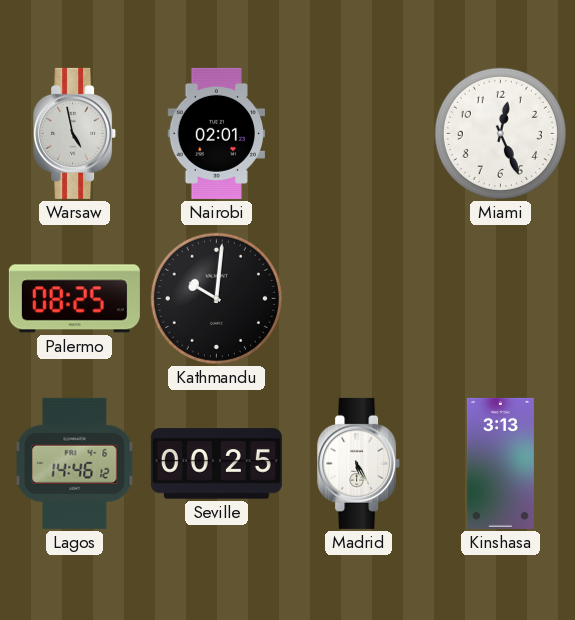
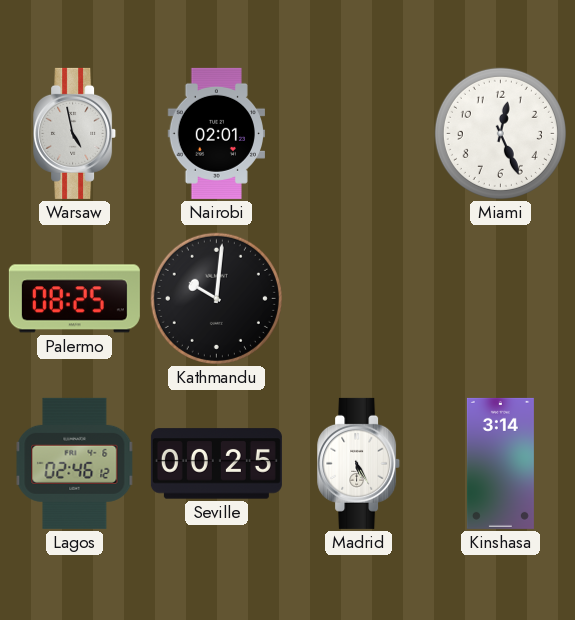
Lagos: 14:46 -> 02:46 (75, 463)
Kinshasa: 3:13 -> 3:14 (500, 463)
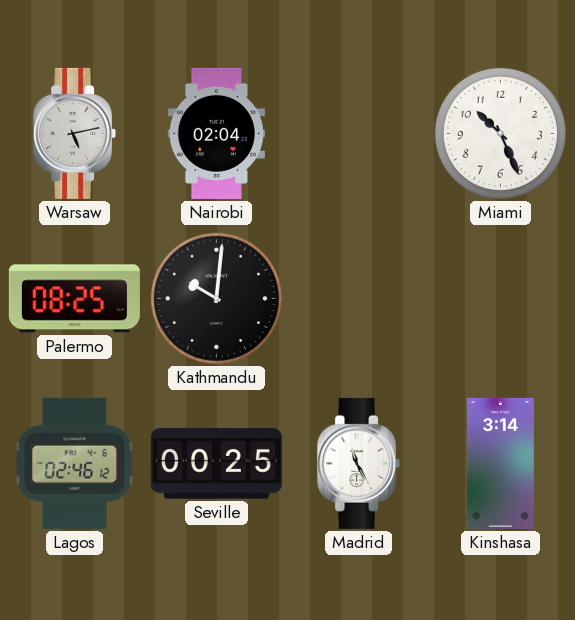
Warsaw: 4:58 -> 5:13 (75, 133)
Nairobi: 02:01 -> 02:04 (216, 133)
Miami: 12:26 -> 10:26 (500, 133)
Madrid: 5:25 -> 11:25 (359, 463)
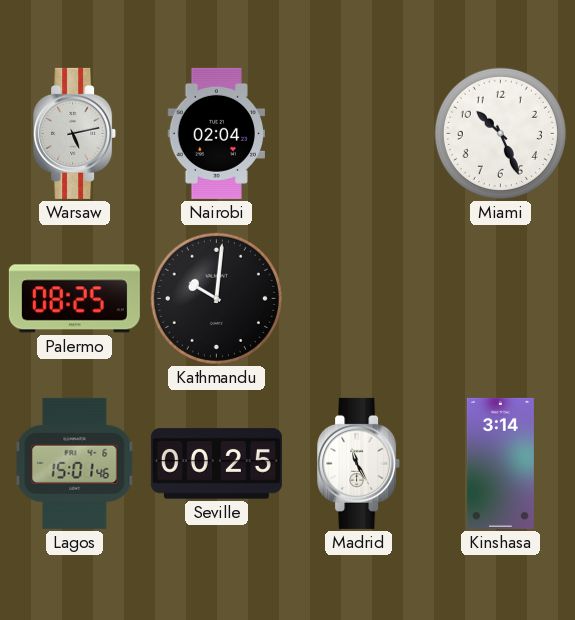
Lagos: 02:46 -> 15:01 (75, 463)
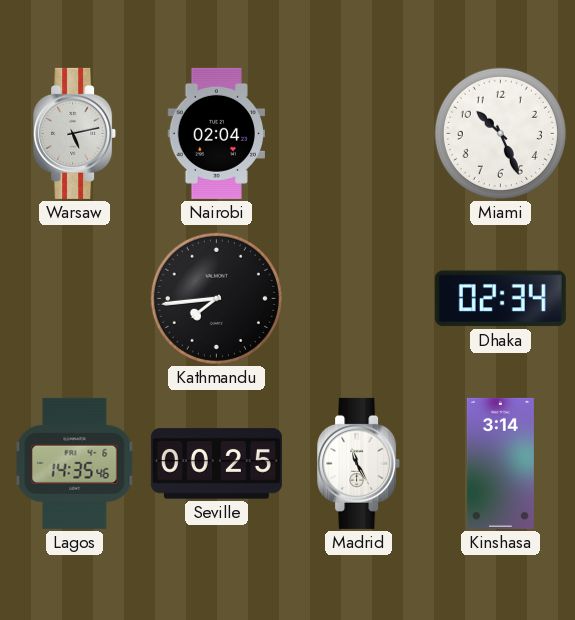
Palermo: 08:25 -> none (74, 299)
Kathmandu: 10:01 -> 7:44 (216, 298)
Dhaka: none -> 02:34 (500, 299)
Lagos: 15:01 -> 14:35 (75, 463)
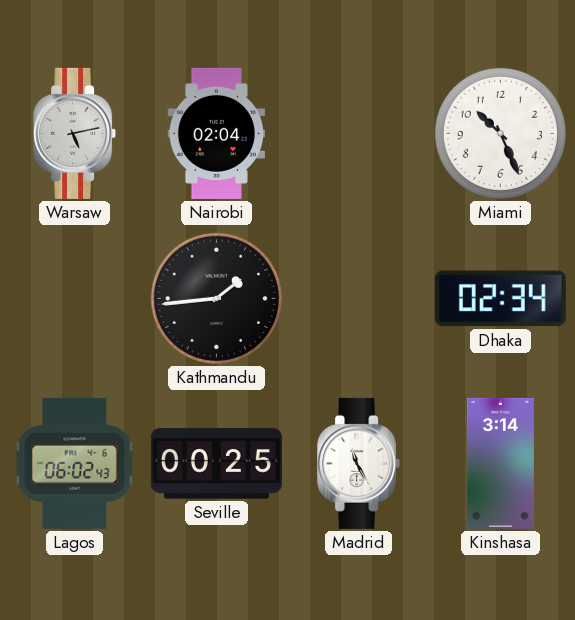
Kathmandu: 7:44 -> 1:44 (216, 298)
Lagos: 14:35 -> 06:02 (75, 463)
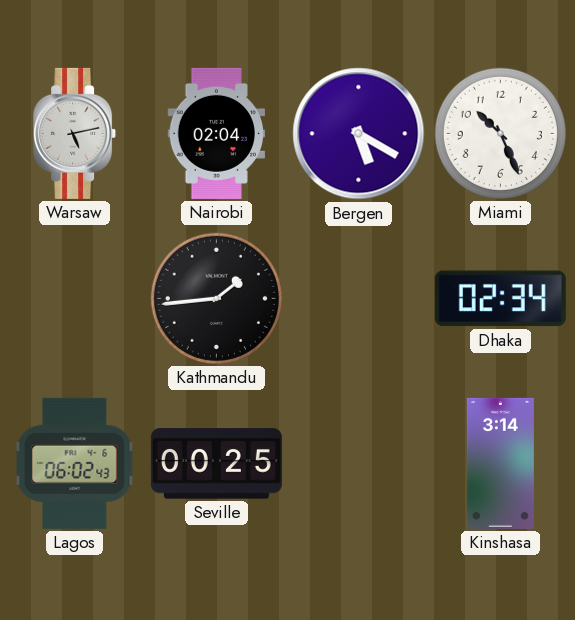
Bergen: none -> 5:20 (359, 134)
Madrid: 11:25 -> none (359, 463)
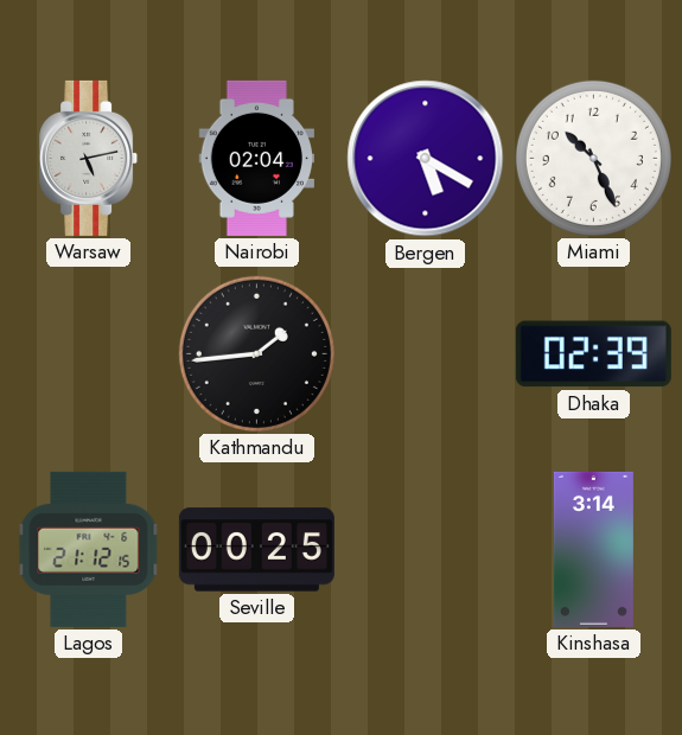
Dhaka: 02:34 -> 02:39 (593, 354)
Lagos: 06:02 -> 21:12 (89, 549)
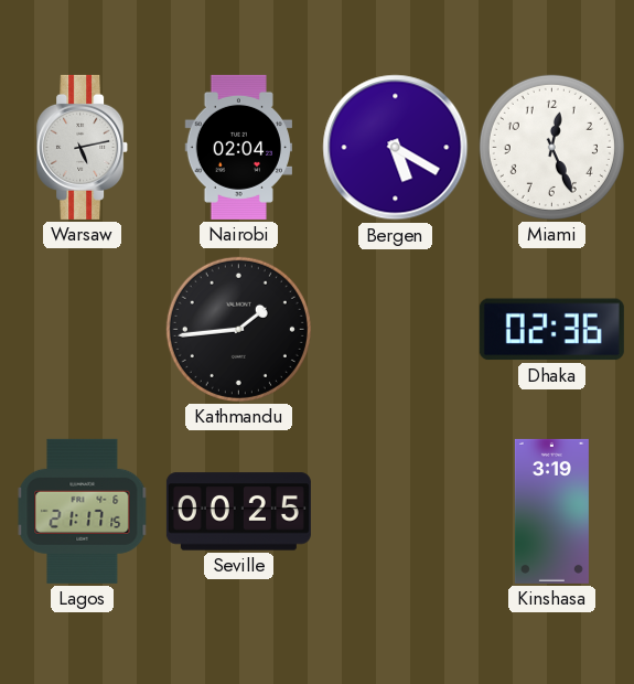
Miami: 10:26 -> 12:26 (551, 147)
Dhaka: 02:39 -> 02:36 (551, 330)
Lagos: 21:12 -> 21:17 (83, 511)
Kinshasa: 3:14 -> 3:19 (551, 511)
